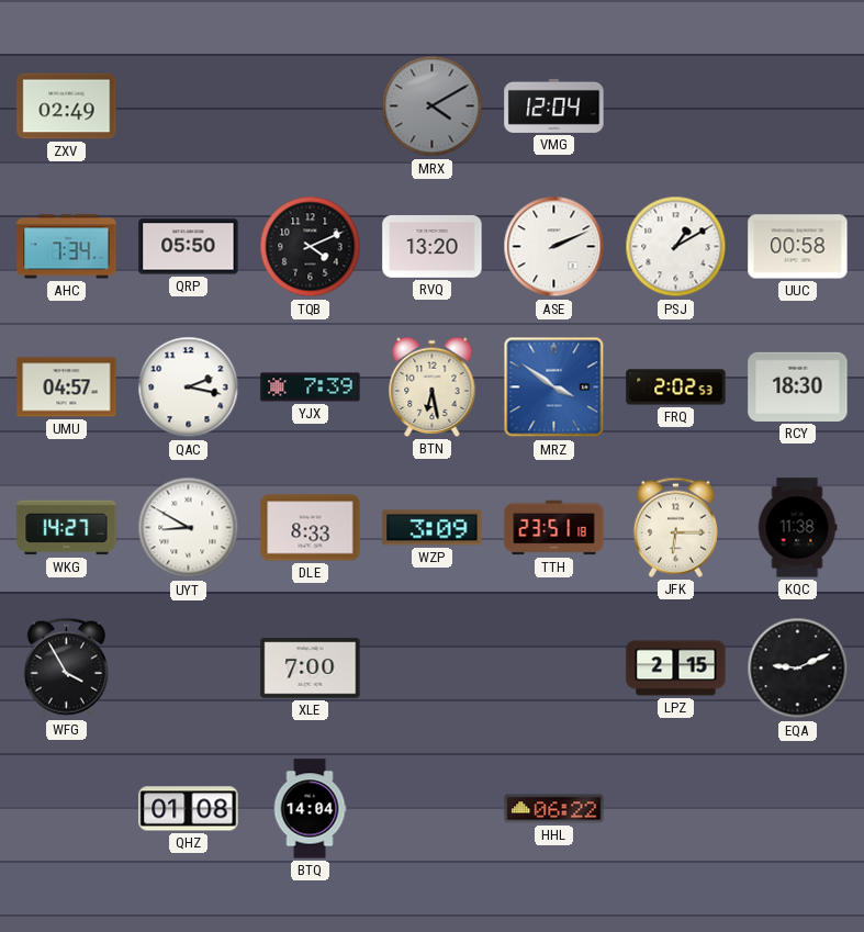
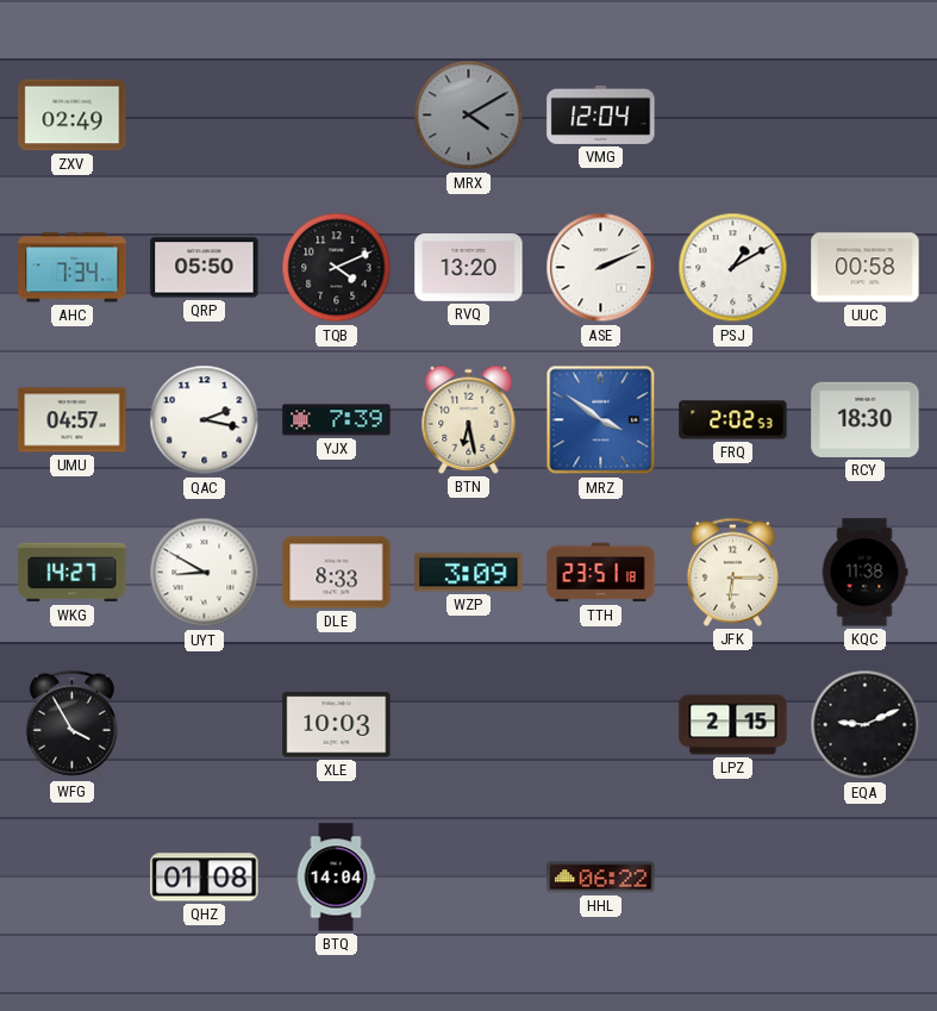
XLE: 7:00 -> 10:03 (337, 725)
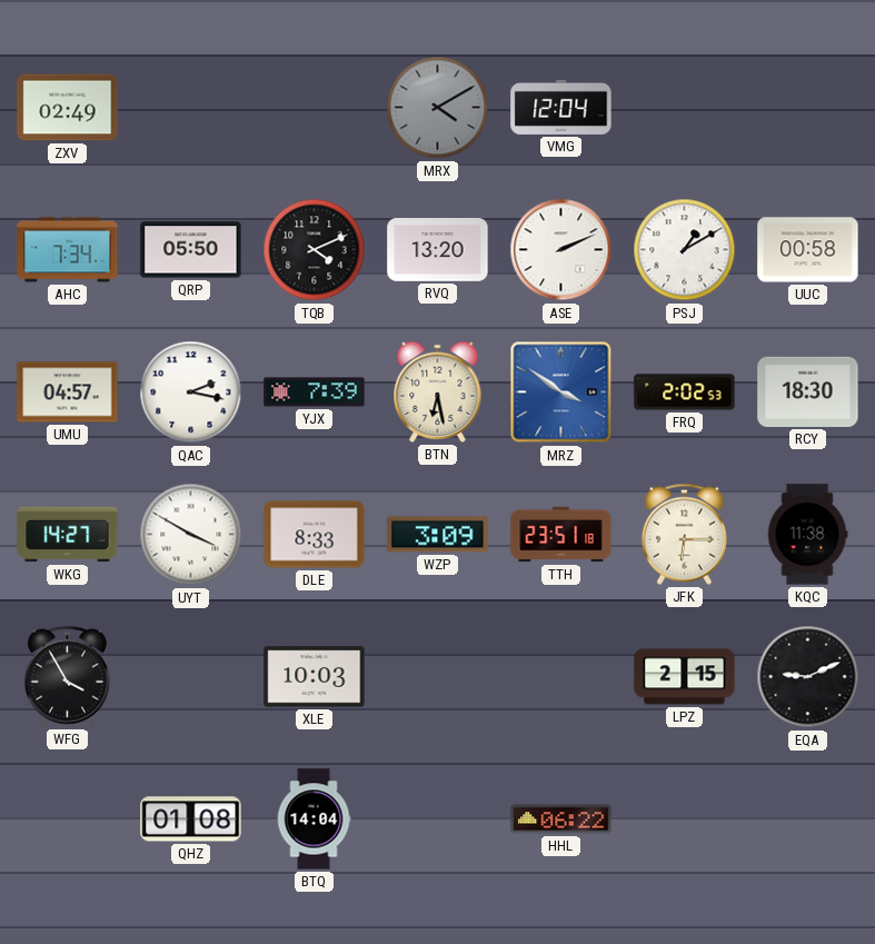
UYT: 8:50 -> 3:50 (191, 535)
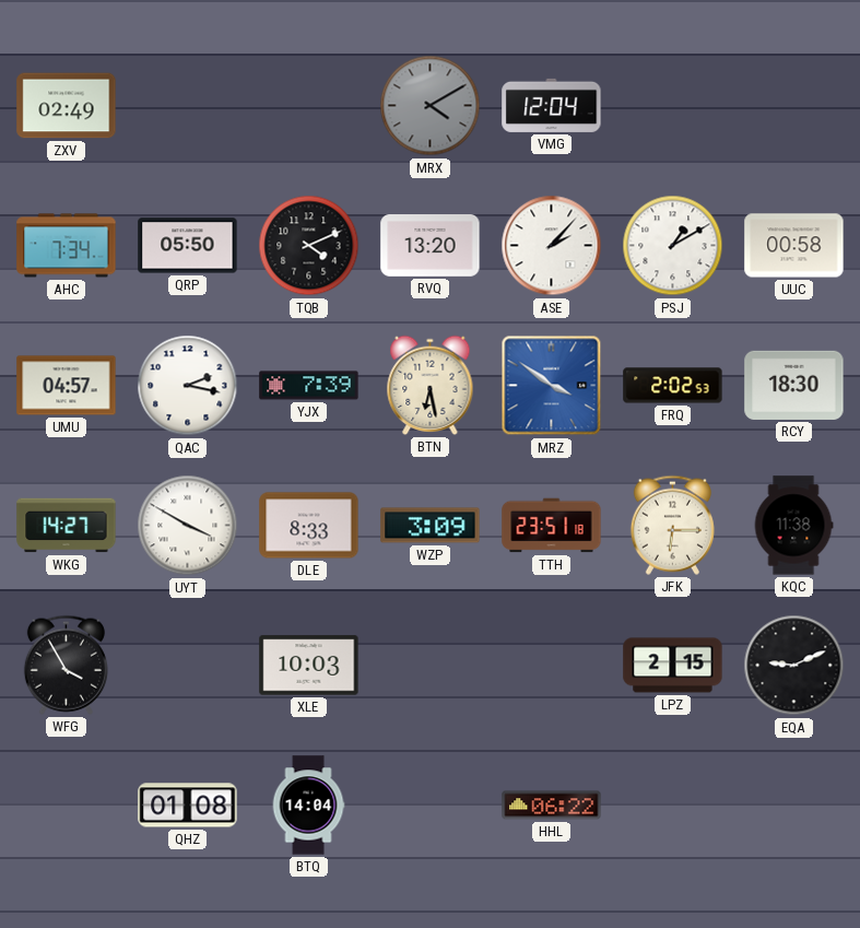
ASE: 2:11 -> 2:07 (552, 246)
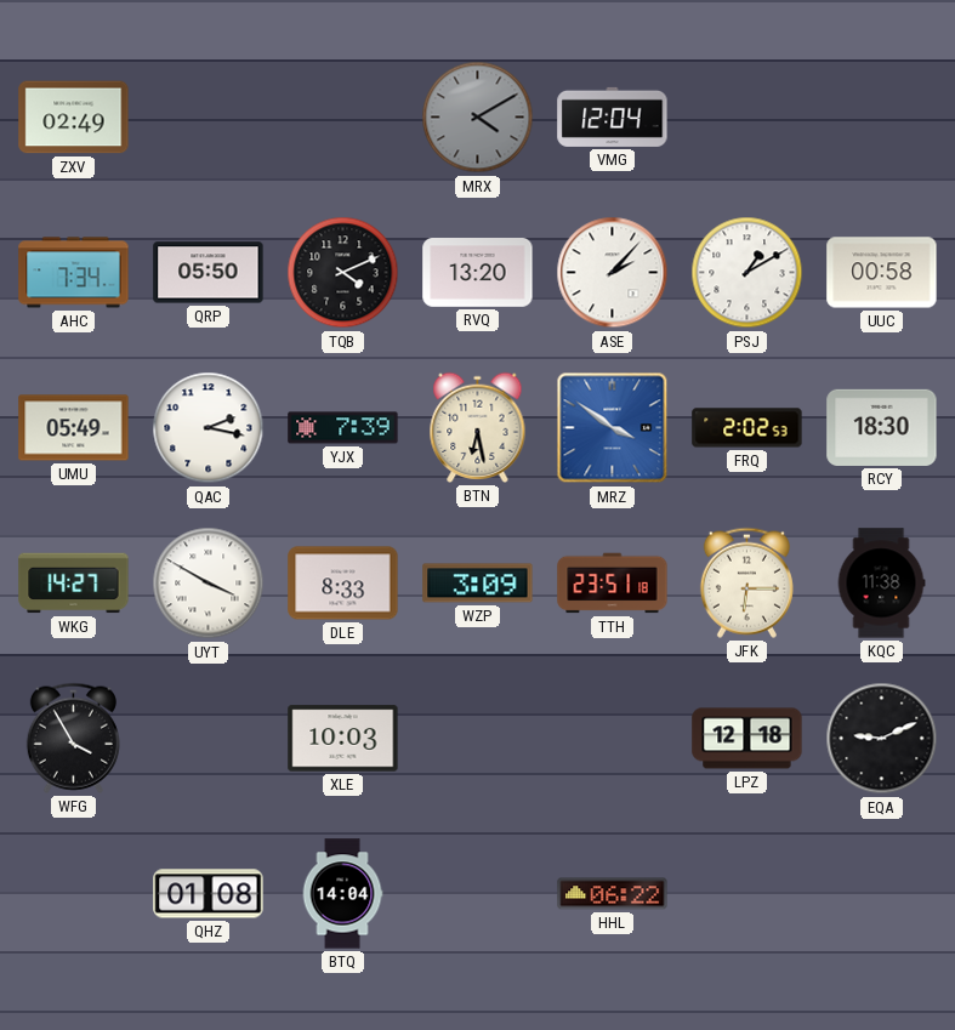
UMU: 04:57 -> 05:49 (74, 428)
LPZ: 2:15 -> 12:18 (747, 739)
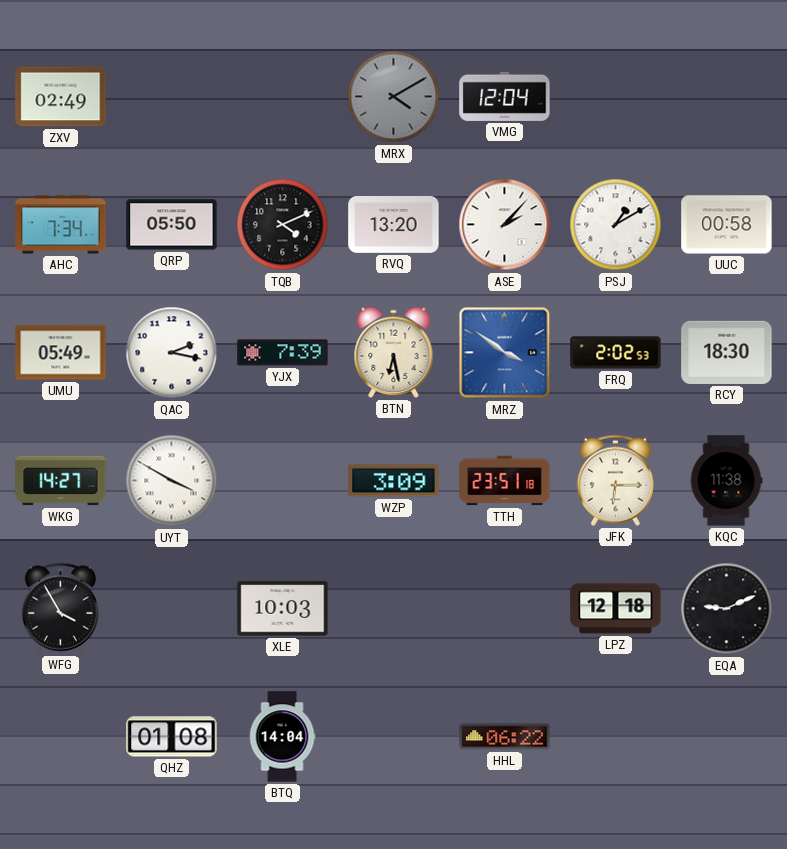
DLE: 8:33 -> none (343, 584)
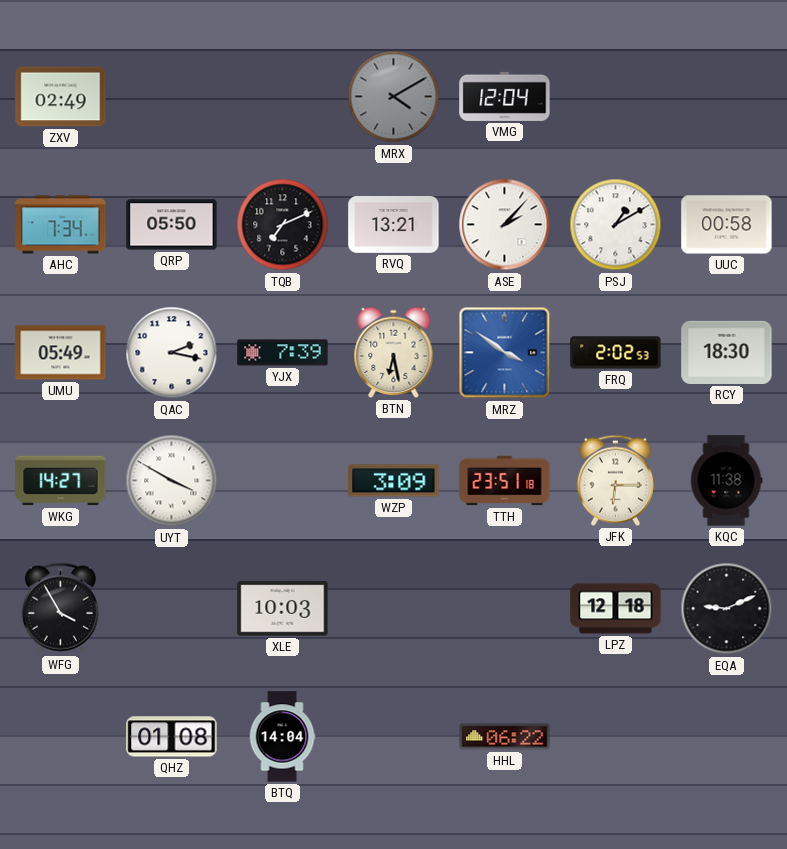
TQB: 4:11 -> 7:11 (283, 225)
RVQ: 13:20 -> 13:21 (394, 225)
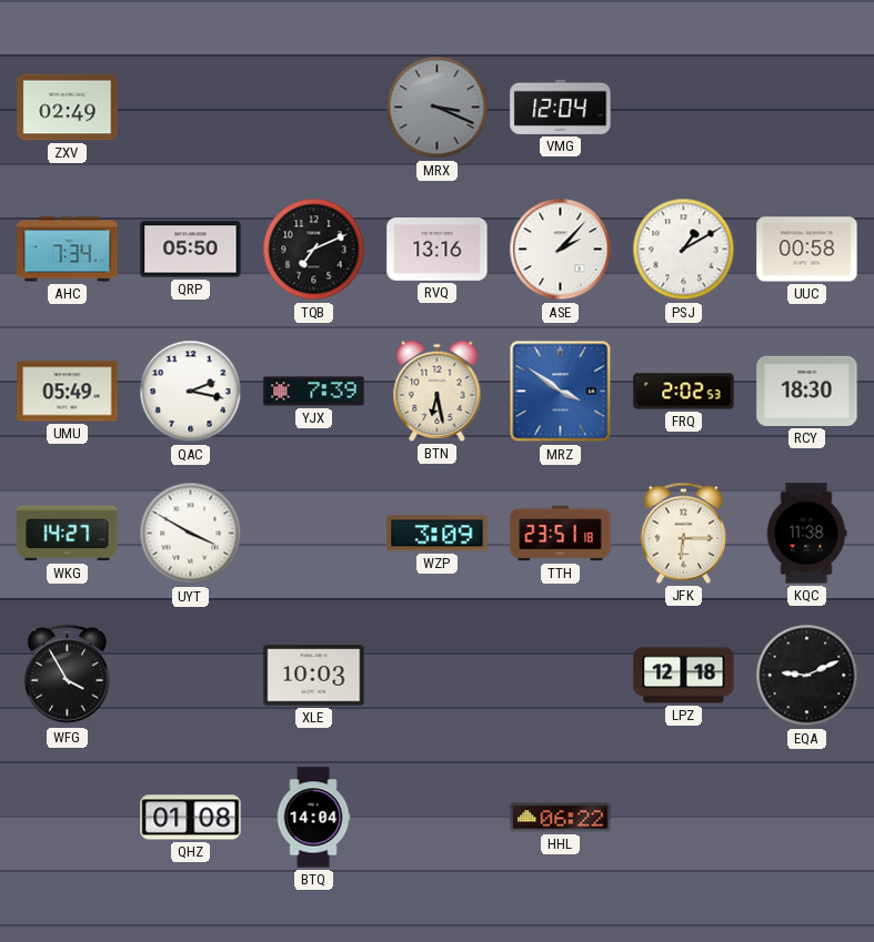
MRX: 4:10 -> 3:19 (438, 108)
RVQ: 13:21 -> 13:16 (438, 250)
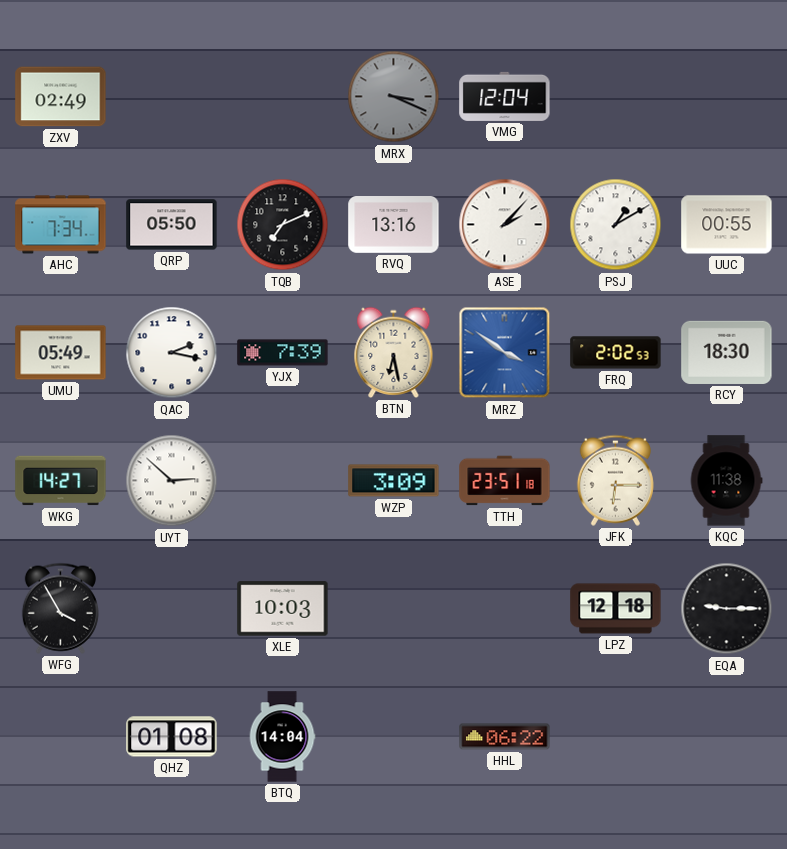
UUC: 00:58 -> 00:55 (727, 225)
UYT: 3:50 -> 2:52 (172, 481)
EQA: 9:11 -> 9:15 (727, 609)
